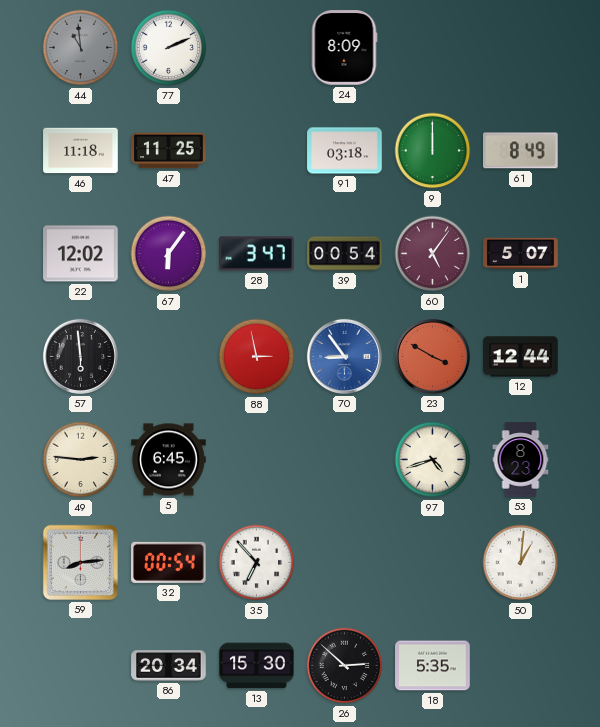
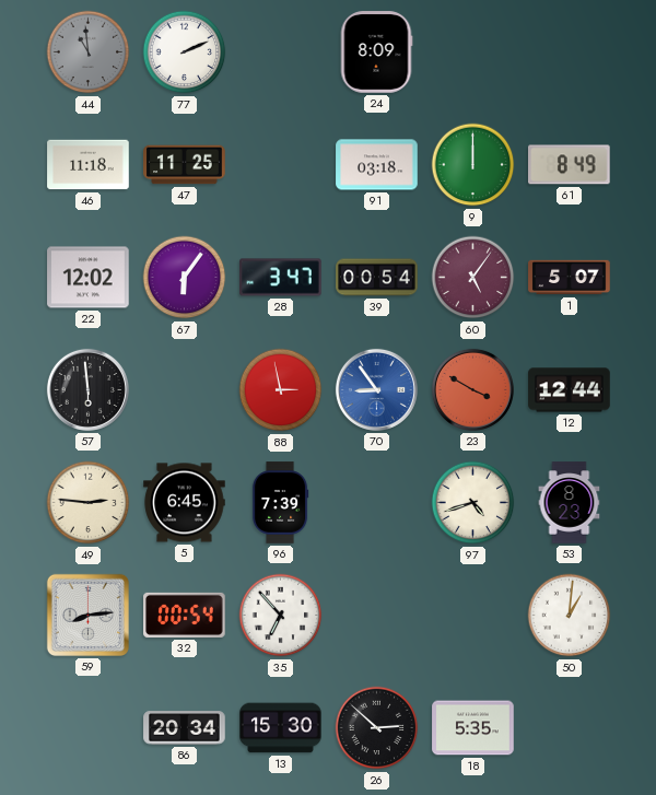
96: none -> 7:39 (280, 503)
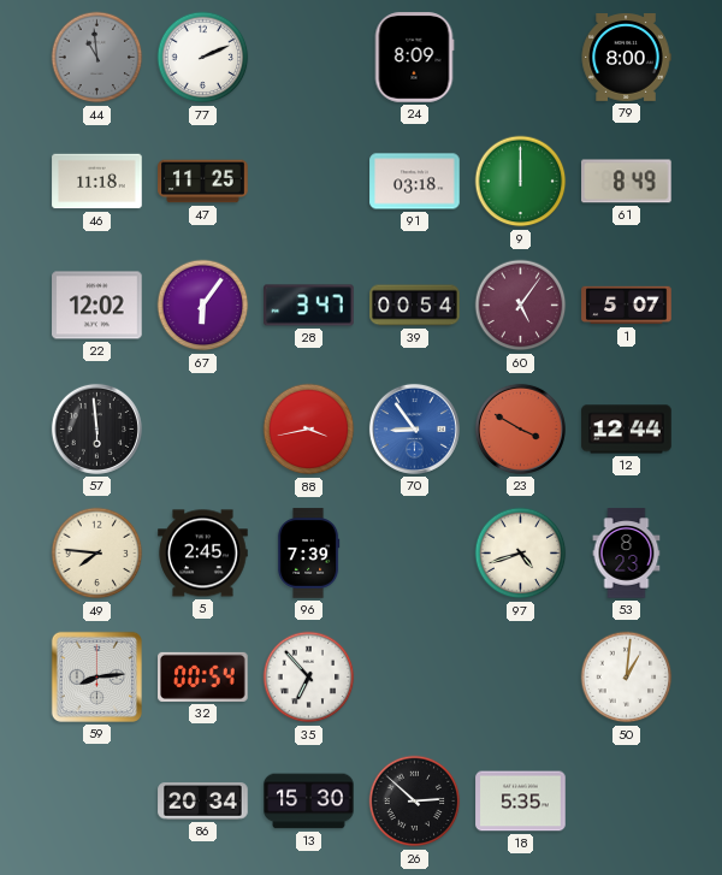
79: none -> 8:00 (626, 58)
88: 2:58 -> 3:43 (309, 430)
49: 2:46 -> 7:46 (97, 554)
5: 6:45 -> 2:45 (203, 554)
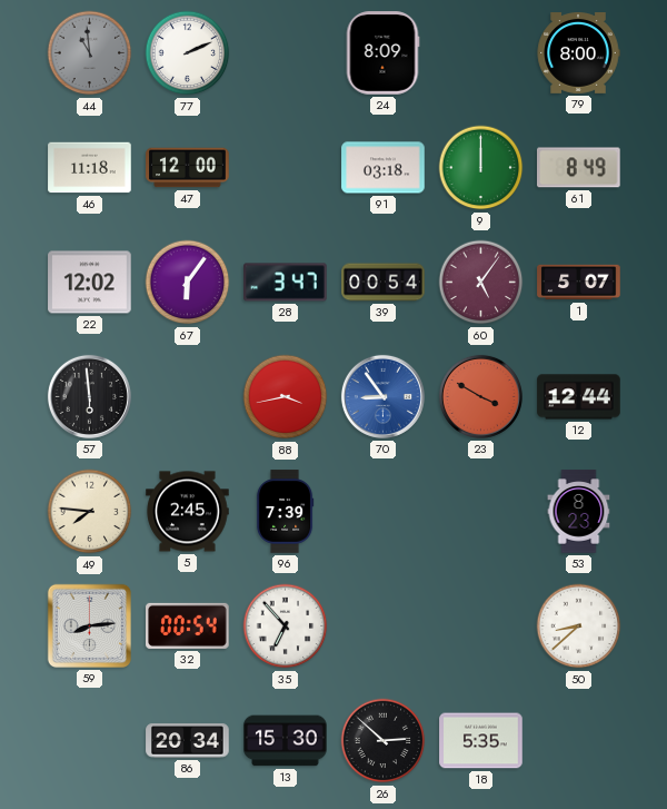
47: 11:25 -> 12:00 (188, 168)
97: 4:42 -> none (521, 554)
50: 1:01 -> 8:38 (579, 627)
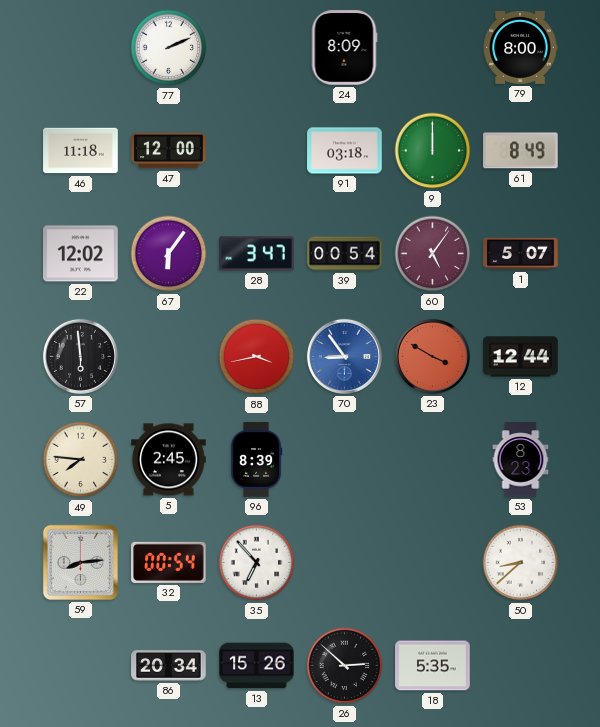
44: 10:59 -> none (90, 53)
96: 7:39 -> 8:39 (256, 460)
13: 15:30 -> 15:26 (257, 666)
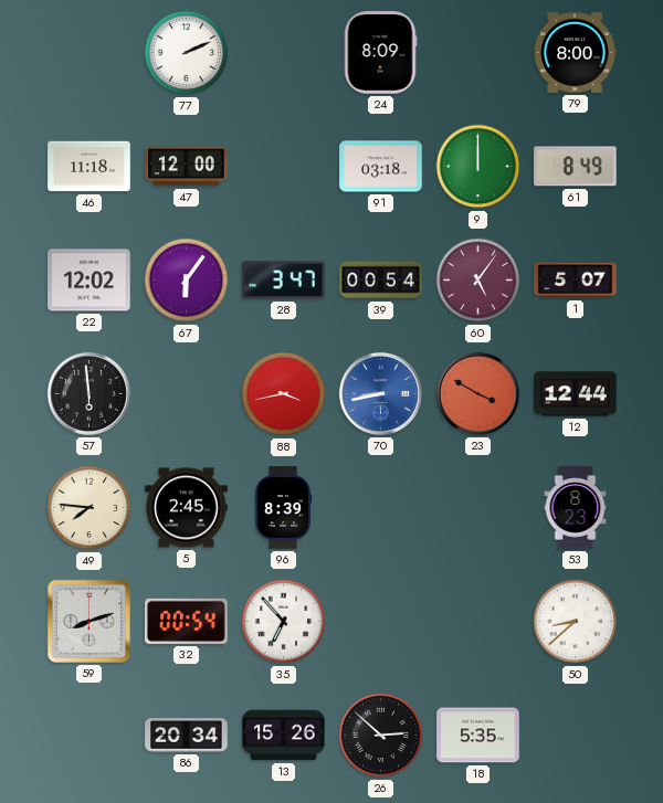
70: 8:54 -> 8:43 (380, 393)
59: 8:14 -> 8:12 (88, 621)
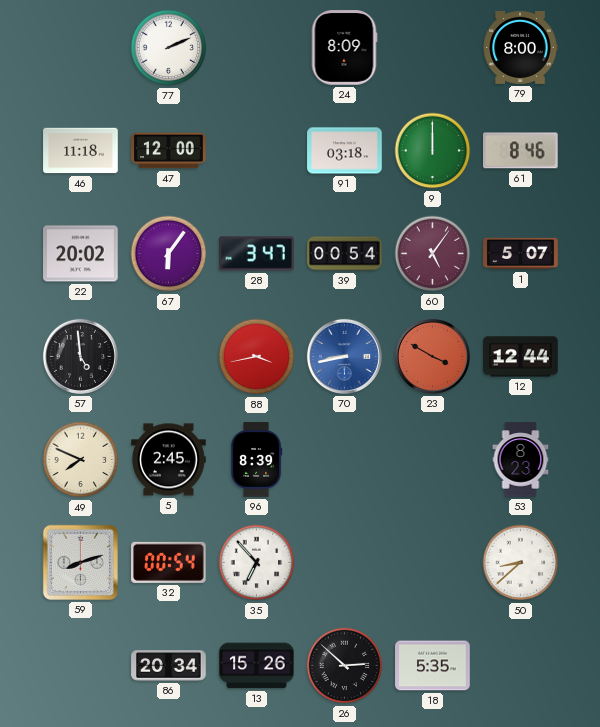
61: 8:49 -> 8:46 (521, 151)
22: 12:02 -> 20:02 (81, 254)
57: 5:59 -> 4:59 (80, 356)
49: 7:46 -> 7:49 (81, 460)
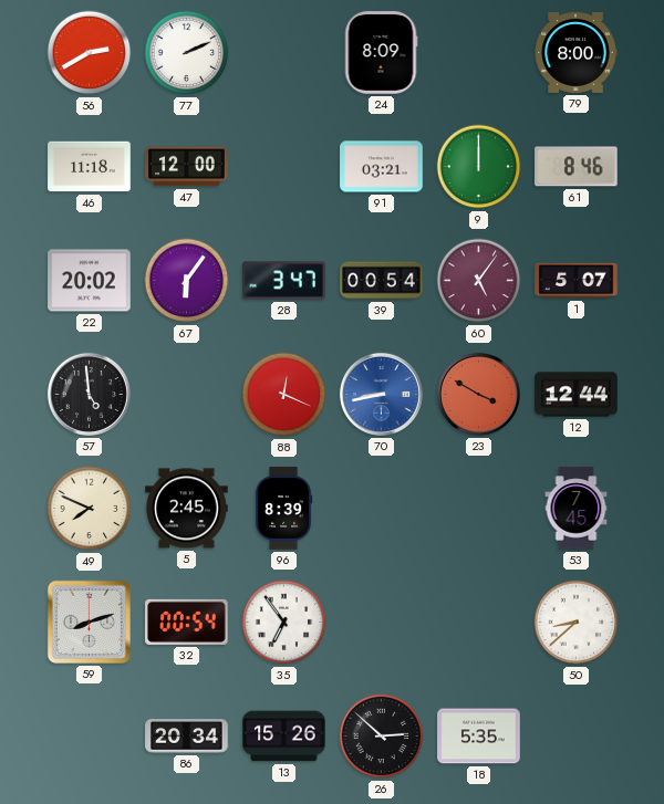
56: none -> 2:40 (90, 53)
91: 03:18 -> 03:21 (382, 167)
88: 3:43 -> 12:19 (284, 395)
53: 8:23 -> 7:45 (577, 509)
35: 6:53 -> 6:54 (284, 623)
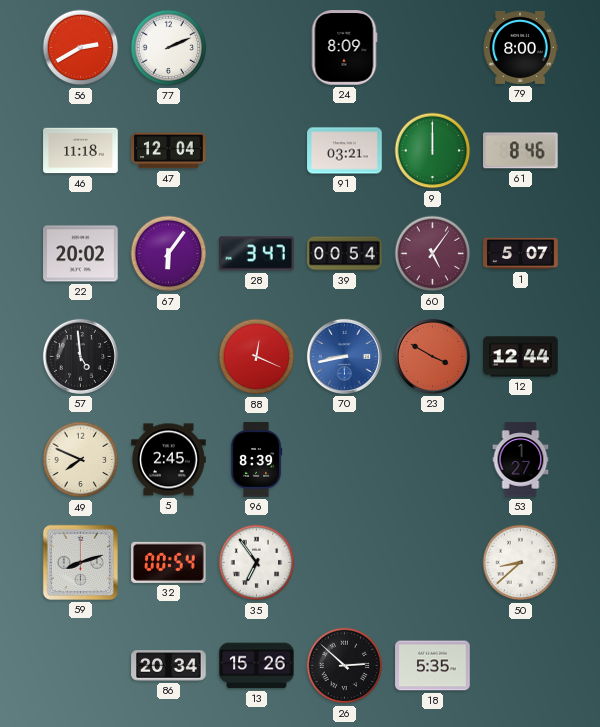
47: 12:00 -> 12:04 (169, 151)
53: 7:45 -> 1:27 (521, 460)
